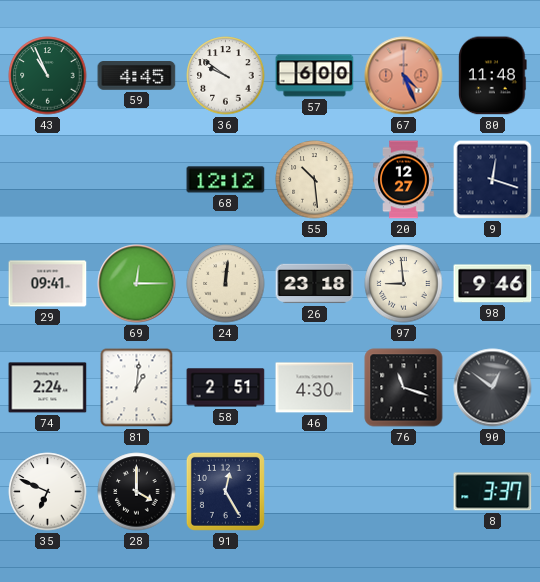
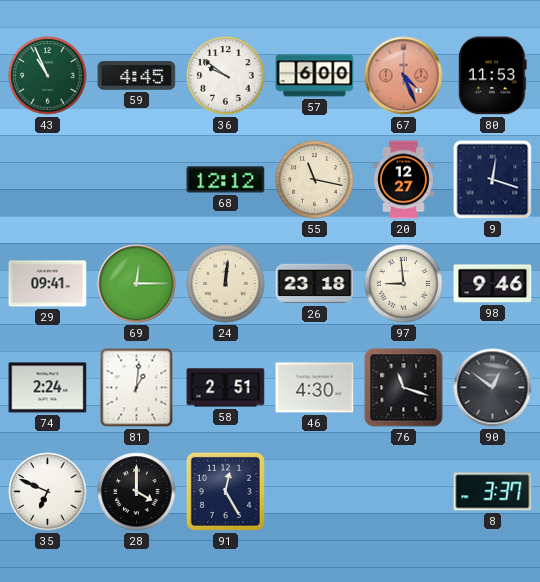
80: 11:48 -> 11:53 (493, 76)
55: 10:29 -> 11:17 (315, 180)
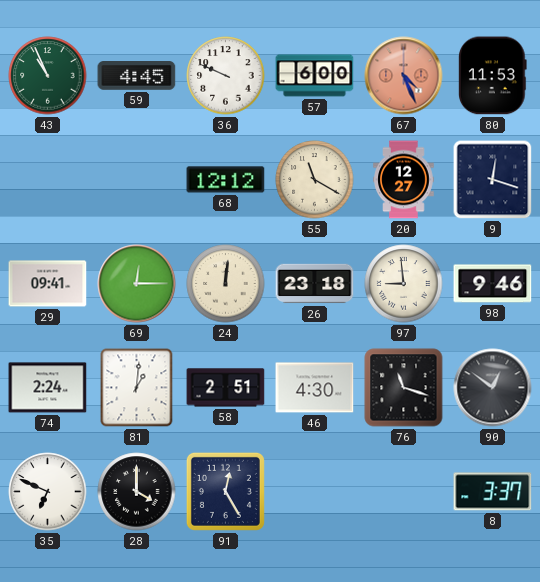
36: 9:51 -> 9:49 (226, 76)
55: 11:17 -> 11:20 (315, 180)
